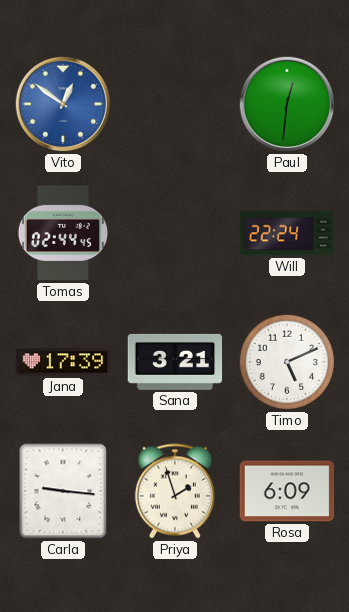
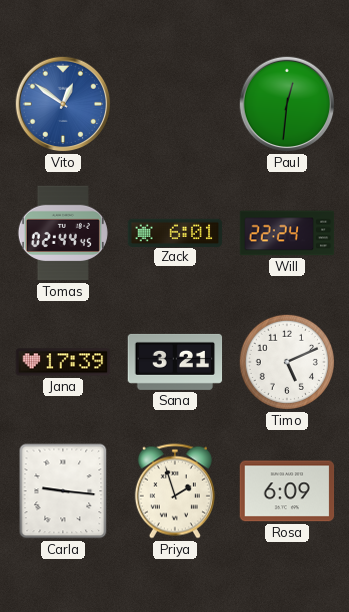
Zack: none -> 6:01 (175, 232)
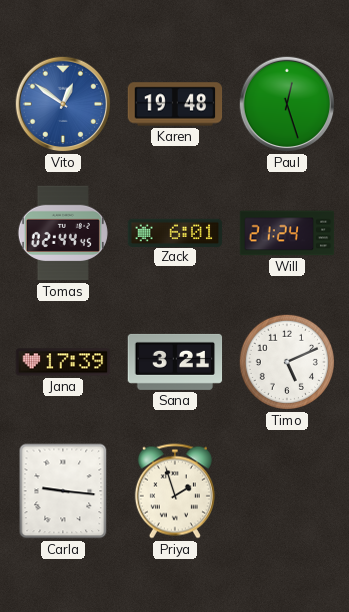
Karen: none -> 19:48 (175, 104)
Paul: 12:31 -> 12:27 (287, 104)
Will: 22:24 -> 21:24 (287, 233)
Rosa: 6:09 -> none (287, 491)
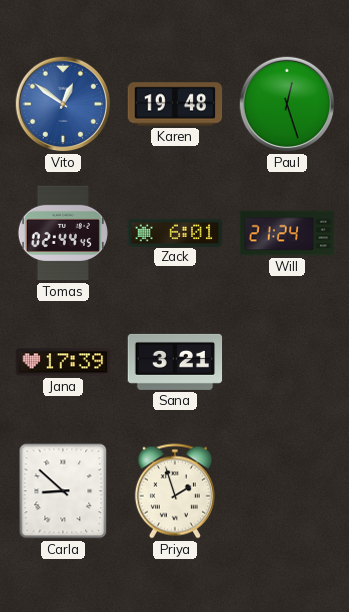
Timo: 5:11 -> none (287, 362)
Carla: 9:16 -> 8:52 (63, 491)
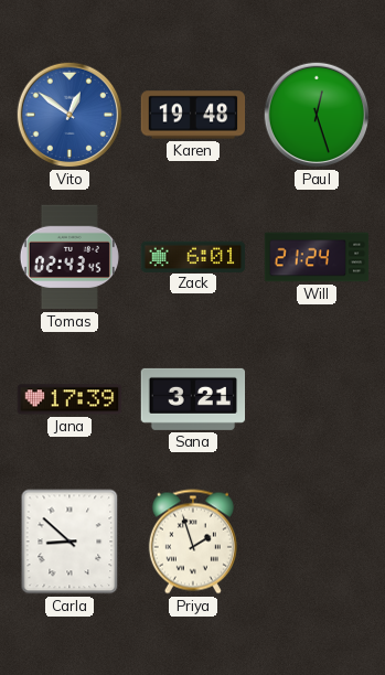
Tomas: 02:44 -> 02:43 (69, 257)
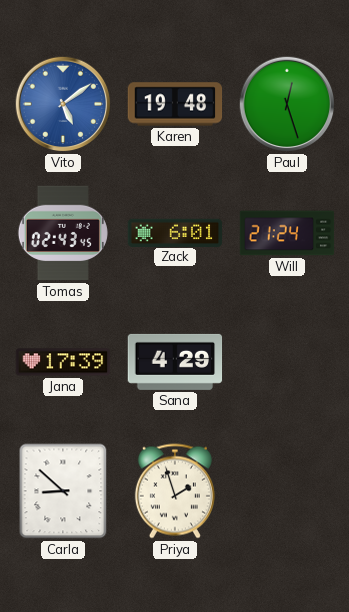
Vito: 12:51 -> 5:09 (63, 104)
Sana: 3:21 -> 4:29 (175, 362)
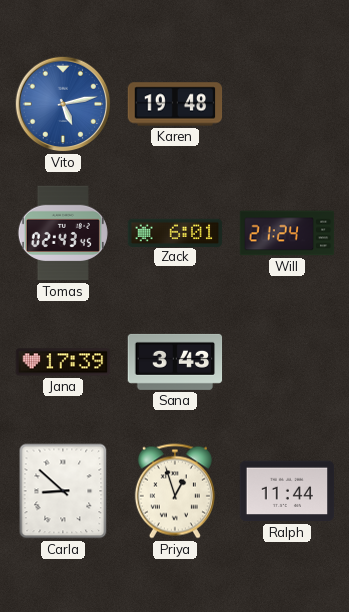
Vito: 5:09 -> 5:13 (63, 104)
Paul: 12:27 -> none (287, 104)
Sana: 4:29 -> 3:43 (175, 362)
Priya: 1:57 -> 12:57 (175, 491)
Ralph: none -> 11:44 (287, 491)
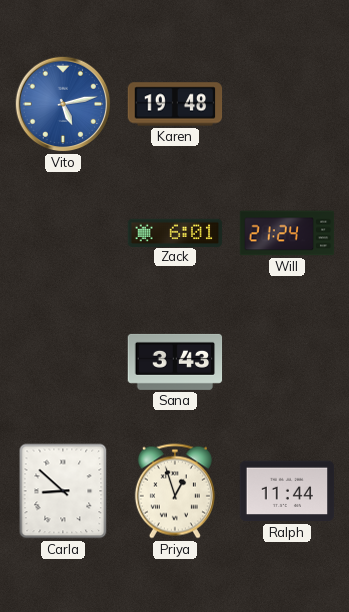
Tomas: 02:43 -> none (63, 233)
Jana: 17:39 -> none (63, 362)
